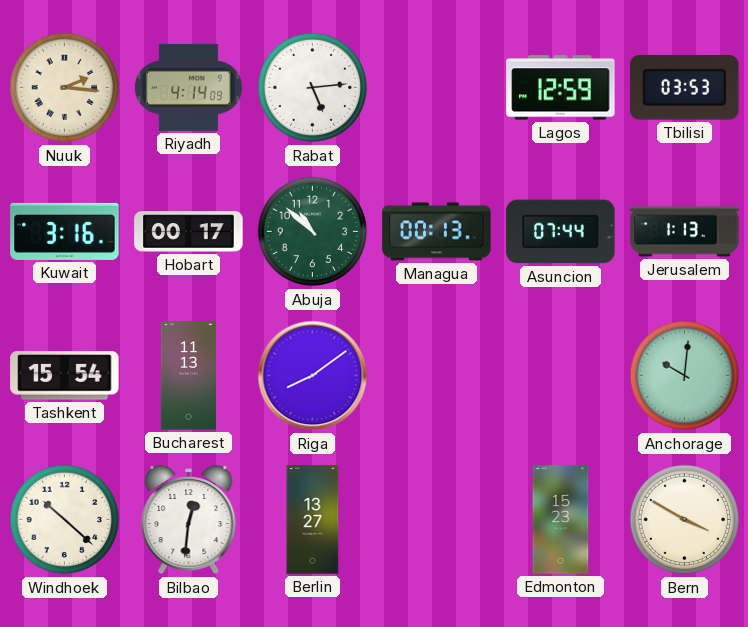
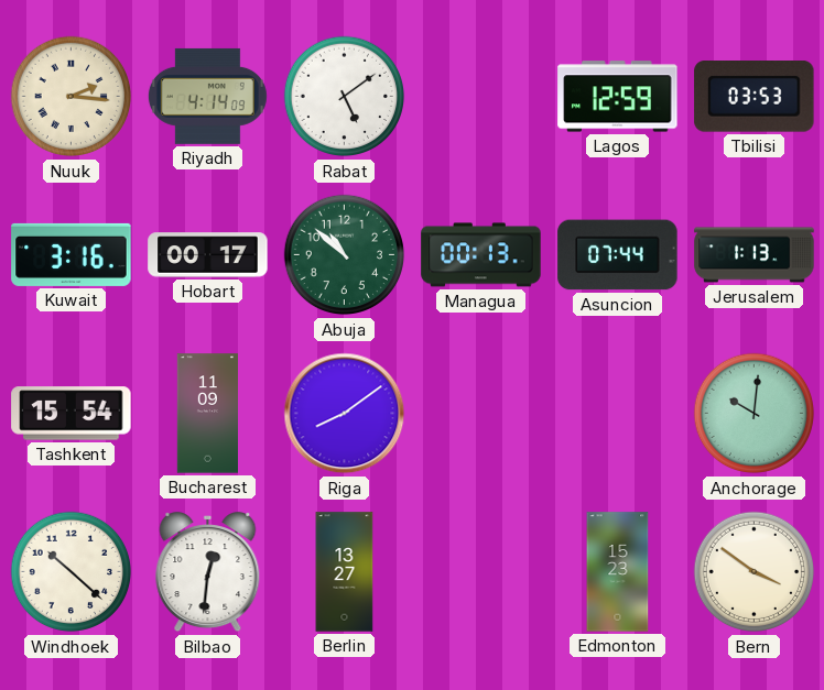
Rabat: 5:14 -> 5:09 (345, 97)
Bucharest: 11:13 -> 11:09 (207, 414)
Bern: 3:50 -> 3:51 (755, 572)
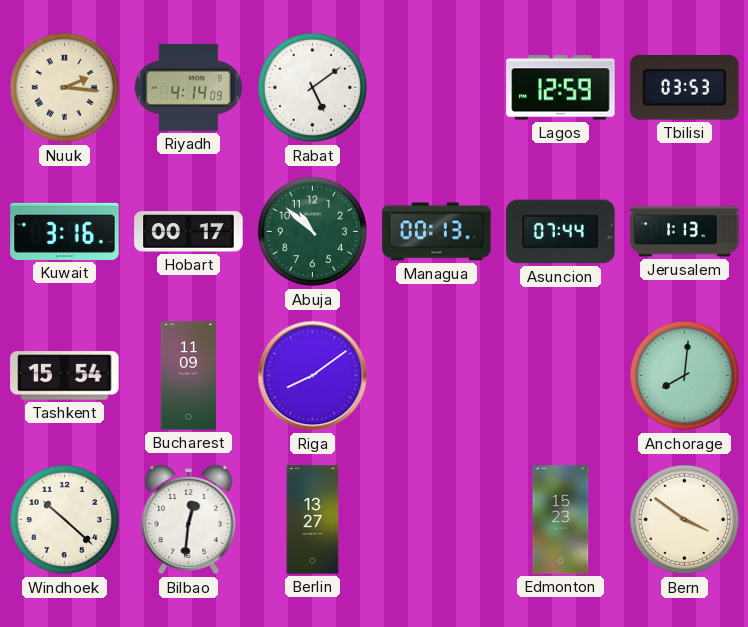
Anchorage: 10:01 -> 8:01 (685, 376)
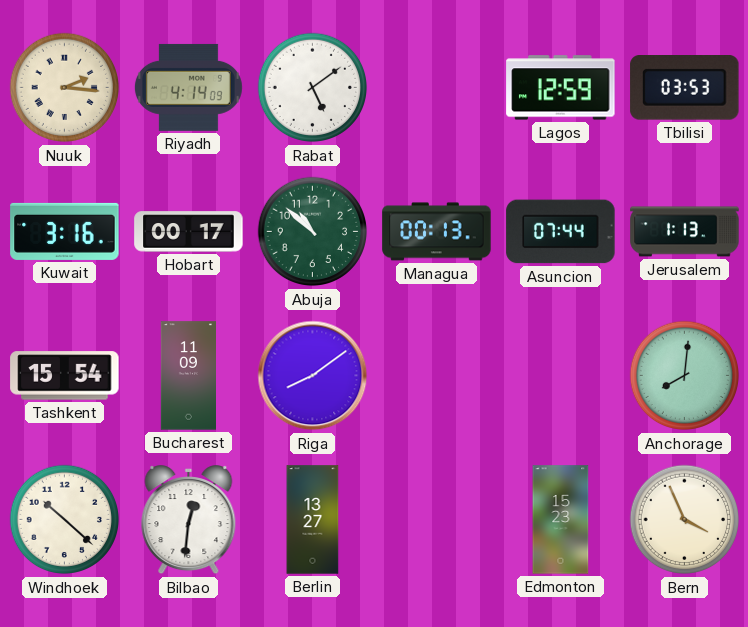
Bern: 3:51 -> 3:56 (685, 520)
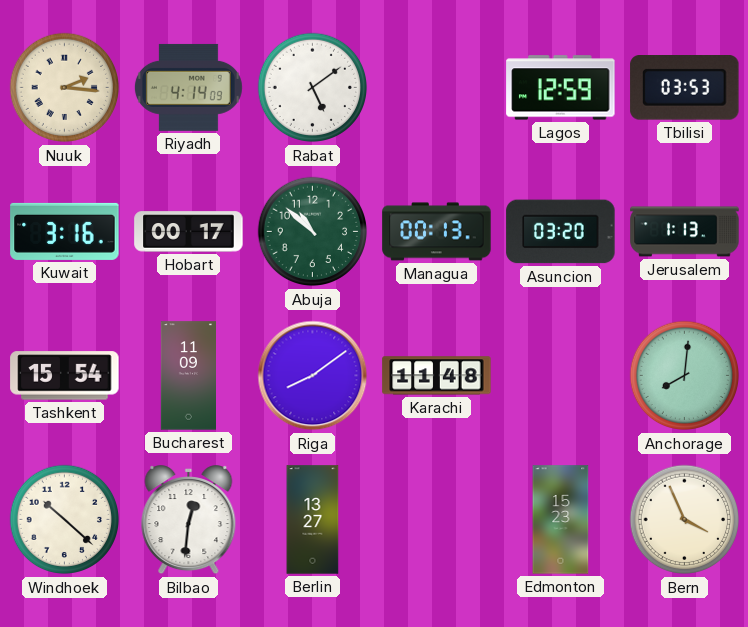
Asuncion: 07:44 -> 03:20 (561, 232)
Karachi: none -> 11:48 (437, 376)
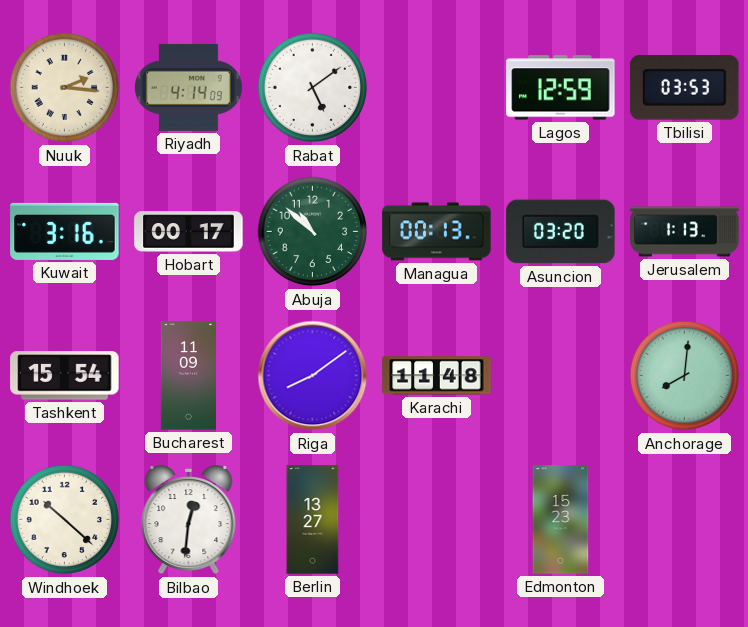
Bern: 3:56 -> none (685, 520)
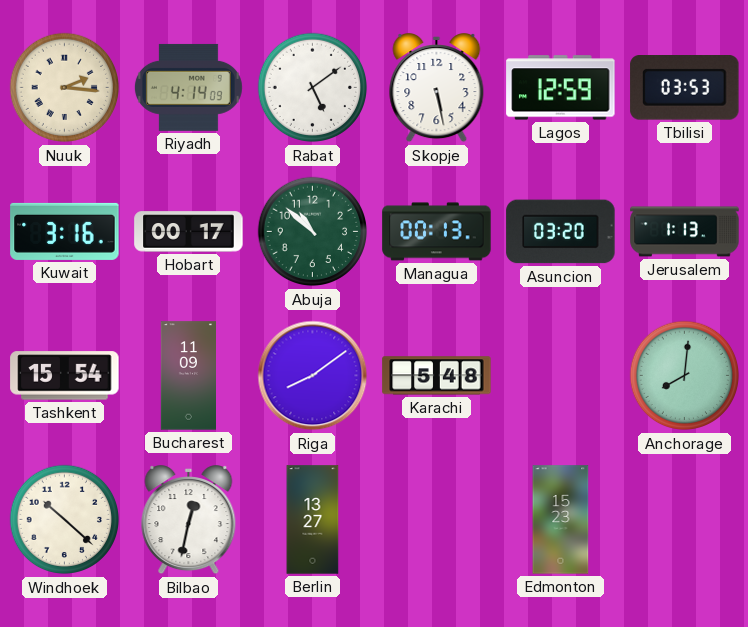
Skopje: none -> 5:28 (437, 88)
Karachi: 11:48 -> 5:48 (437, 376)
Bilbao: 12:31 -> 12:32 (189, 520)
